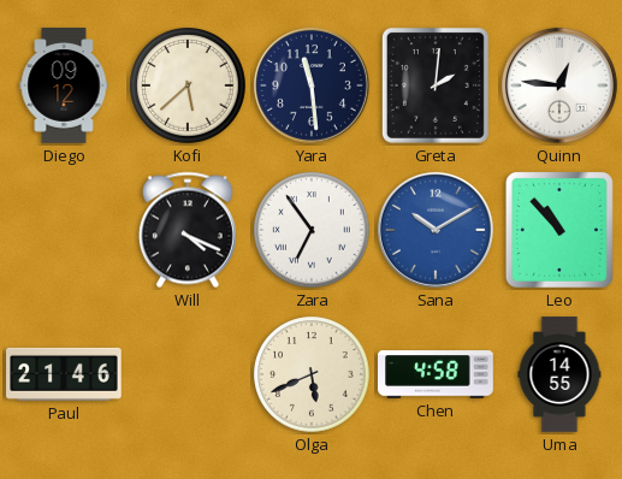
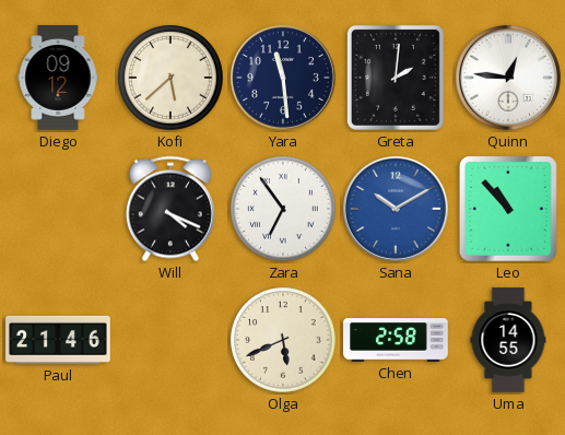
Chen: 4:58 -> 2:58 (396, 340)
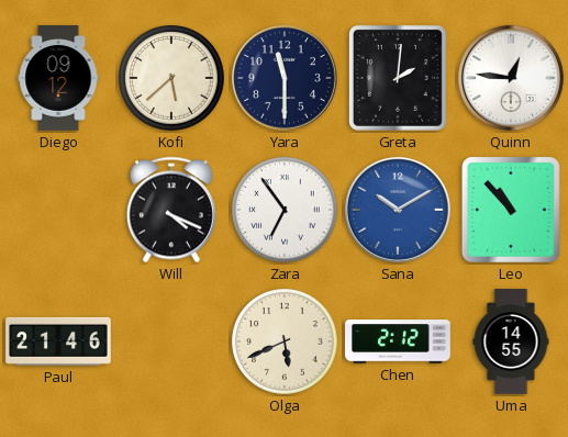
Yara: 11:29 -> 11:30 (285, 78)
Chen: 2:58 -> 2:12 (398, 341)
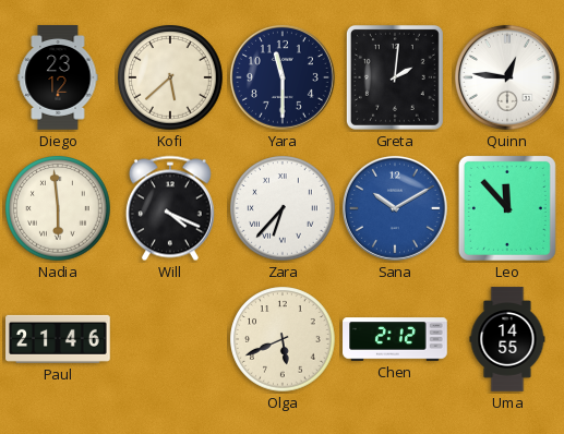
Diego: 09:12 -> 23:12 (58, 77)
Nadia: none -> 5:59 (58, 208)
Zara: 6:54 -> 6:37 (283, 208)
Leo: 10:53 -> 11:53 (507, 208)
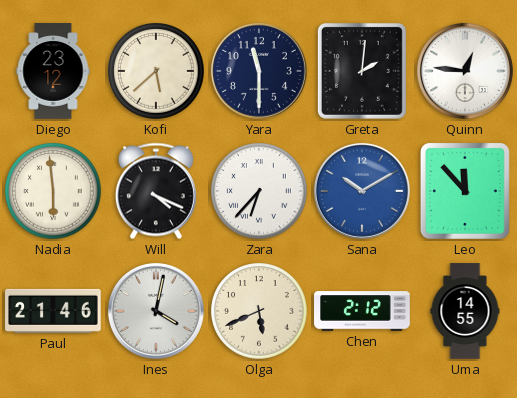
Ines: none -> 4:02 (156, 311)
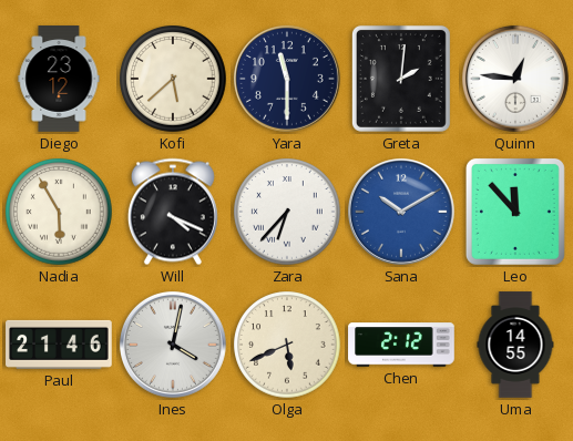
Nadia: 5:59 -> 5:55 (59, 212)
